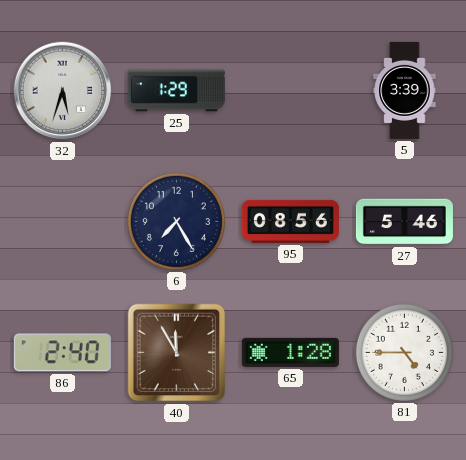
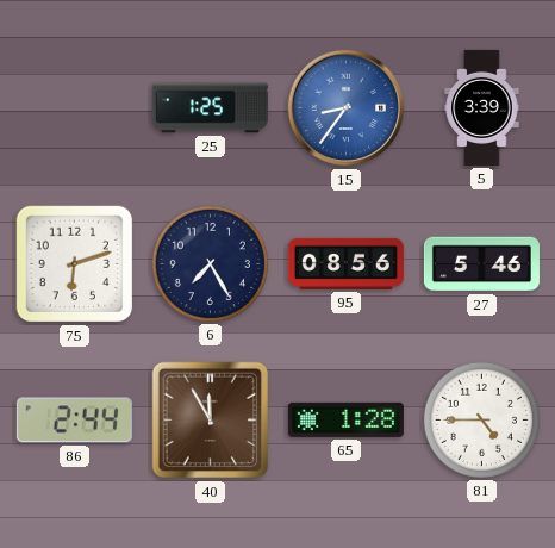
32: 5:33 -> none (63, 91)
25: 1:29 -> 1:25 (210, 108)
15: none -> 8:36 (347, 108)
75: none -> 6:12 (75, 264)
86: 2:40 -> 2:44 (74, 421)
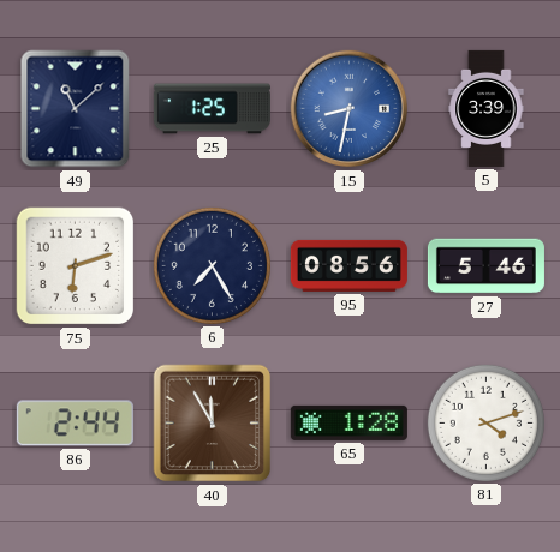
49: none -> 11:08 (76, 109)
15: 8:36 -> 8:32 (350, 109)
81: 4:45 -> 4:12 (485, 422)
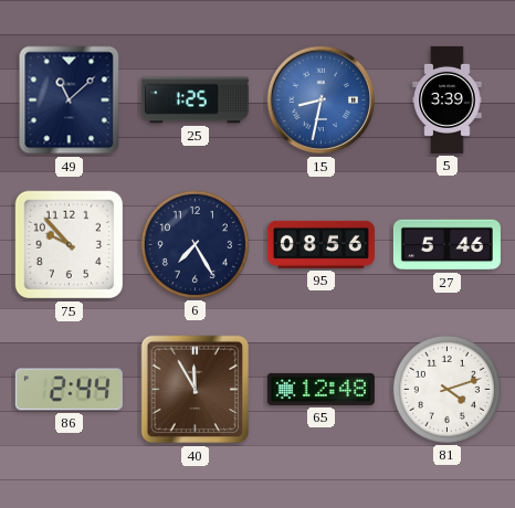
75: 6:12 -> 9:53 (70, 245)
65: 1:28 -> 12:48 (320, 389)
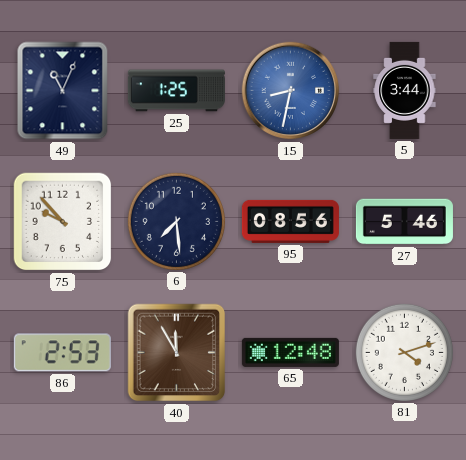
49: 11:08 -> 11:04 (63, 91)
5: 3:39 -> 3:44 (405, 90)
6: 7:25 -> 7:29 (176, 221)
86: 2:44 -> 2:53 (62, 353)
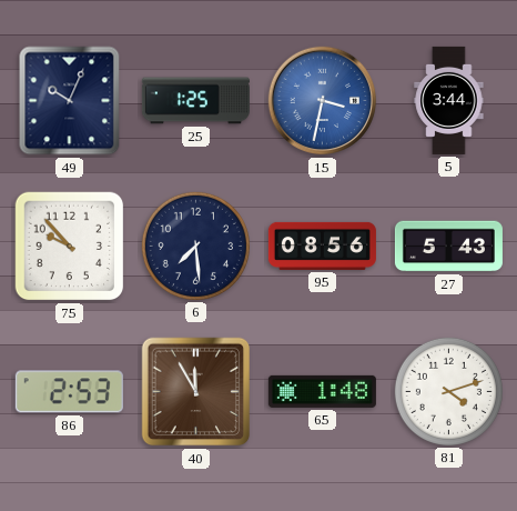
49: 11:04 -> 10:04 (70, 101)
15: 8:32 -> 3:32 (323, 101)
27: 5:46 -> 5:43 (448, 247)
65: 12:48 -> 1:48 (322, 391)
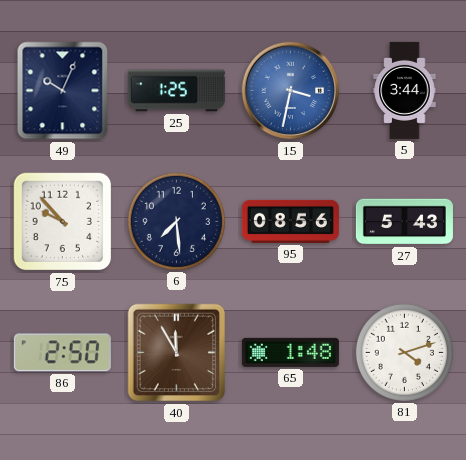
86: 2:53 -> 2:50 (62, 353)
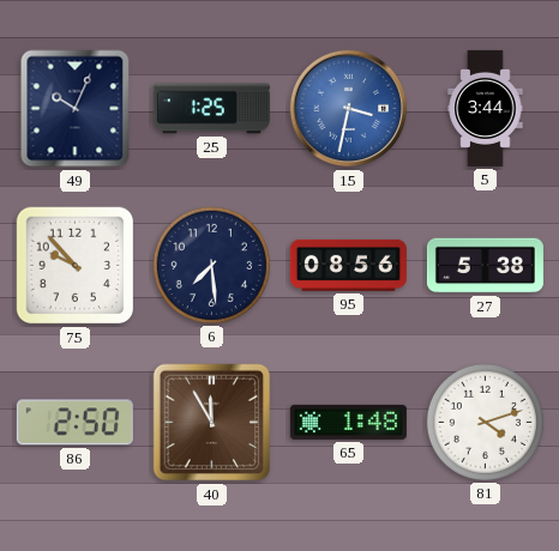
27: 5:43 -> 5:38 (485, 266)
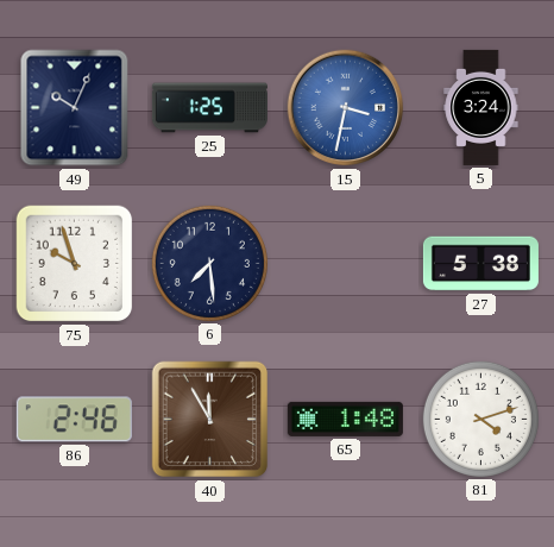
5: 3:44 -> 3:24 (481, 107)
75: 9:53 -> 9:57 (75, 264)
95: 08:56 -> none (348, 265)
86: 2:50 -> 2:46 (74, 420)
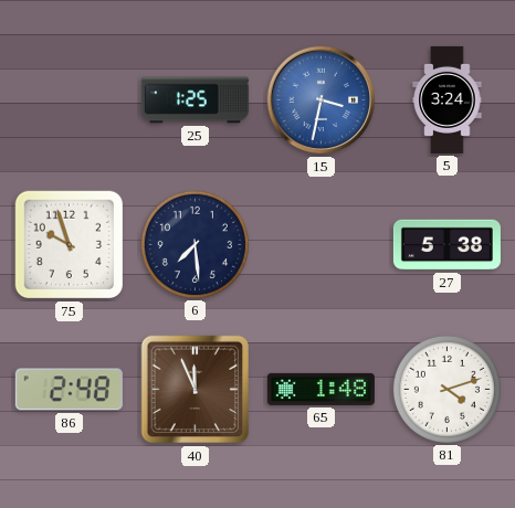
49: 10:04 -> none (75, 108)
86: 2:46 -> 2:48 (69, 390)
40: 11:55 -> 11:56 (196, 390)
